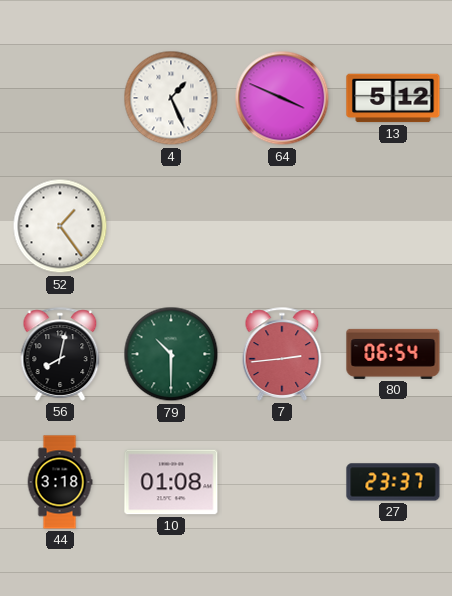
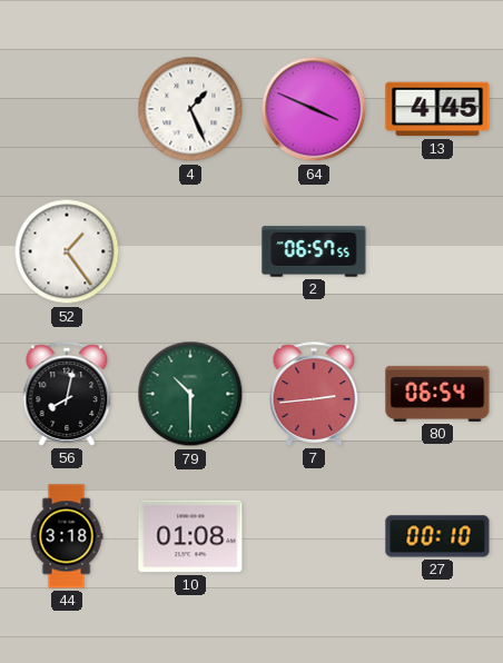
13: 5:12 -> 4:45 (437, 109)
2: none -> 06:57 (314, 251)
27: 23:37 -> 00:10 (437, 536)
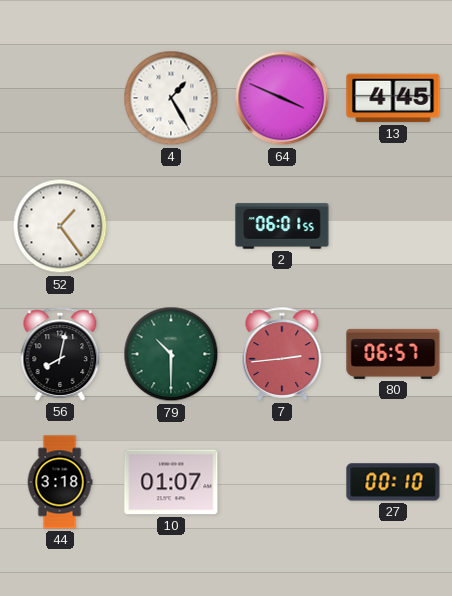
4: 1:26 -> 1:25 (171, 98)
2: 06:57 -> 06:01 (282, 226)
80: 06:54 -> 06:57 (393, 354)
10: 01:08 -> 01:07 (171, 482)
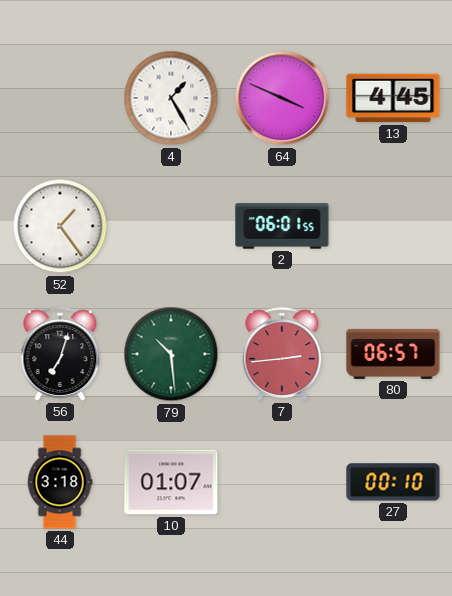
56: 8:02 -> 7:03 (60, 354)
79: 10:30 -> 10:29 (171, 354)
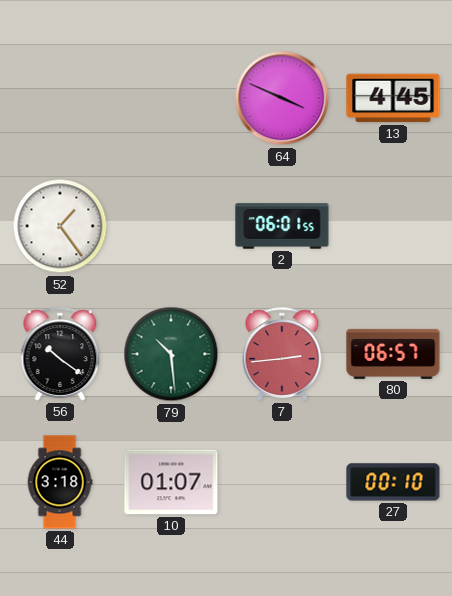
4: 1:25 -> none (171, 98)
56: 7:03 -> 10:21 (60, 354)
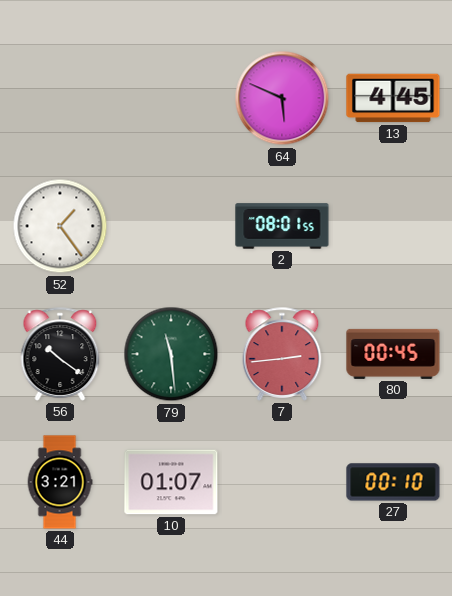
64: 3:49 -> 5:49 (282, 98)
2: 06:01 -> 08:01 (282, 226)
79: 10:29 -> 11:29 (171, 354)
80: 06:57 -> 00:45 (393, 354)
44: 3:18 -> 3:21 (60, 482)
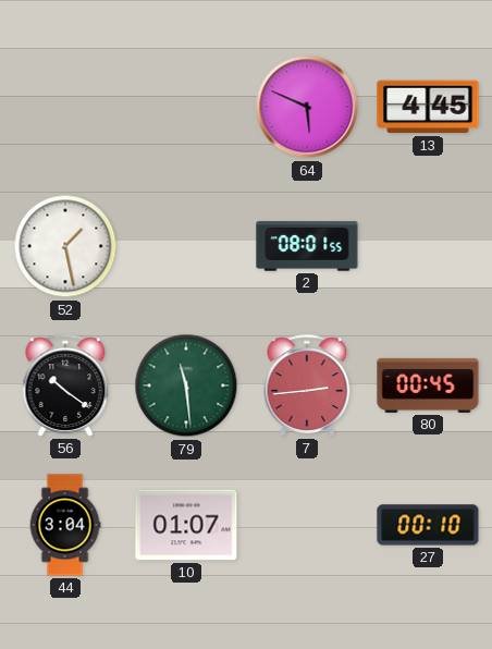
52: 1:24 -> 1:28 (65, 246)
44: 3:21 -> 3:04 (65, 525)
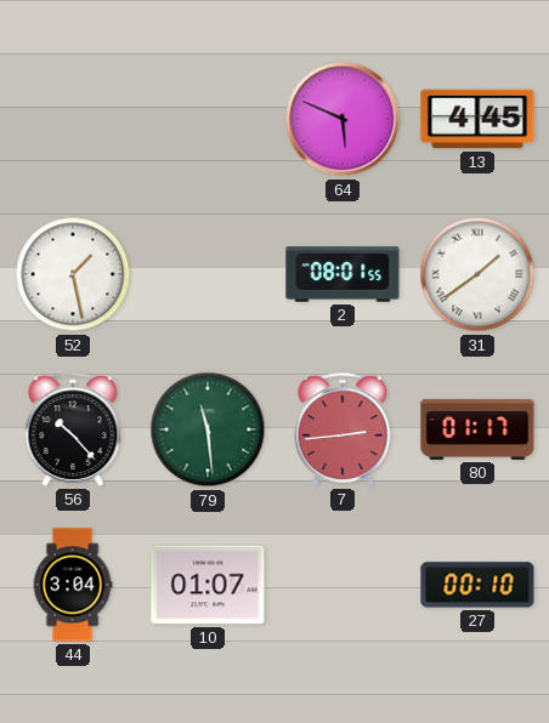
31: none -> 1:39 (477, 274)
56: 10:21 -> 10:23 (73, 429)
80: 00:45 -> 01:17 (477, 429)
